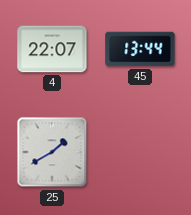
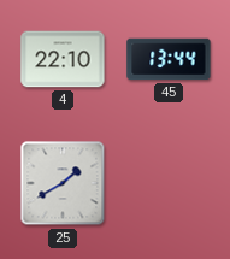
4: 22:07 -> 22:10 (63, 59)
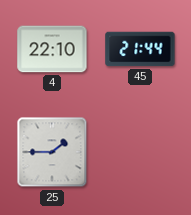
45: 13:44 -> 21:44 (140, 49)
25: 1:40 -> 1:45 (52, 152)
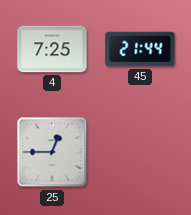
4: 22:10 -> 7:25 (52, 49)
25: 1:45 -> 12:45 (52, 152)
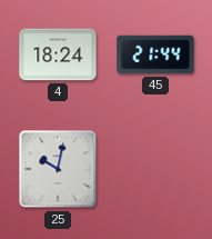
4: 7:25 -> 18:24 (58, 54)
25: 12:45 -> 10:02 (58, 169)
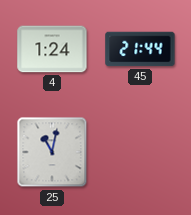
4: 18:24 -> 1:24 (52, 49)
25: 10:02 -> 11:02 (52, 152)
